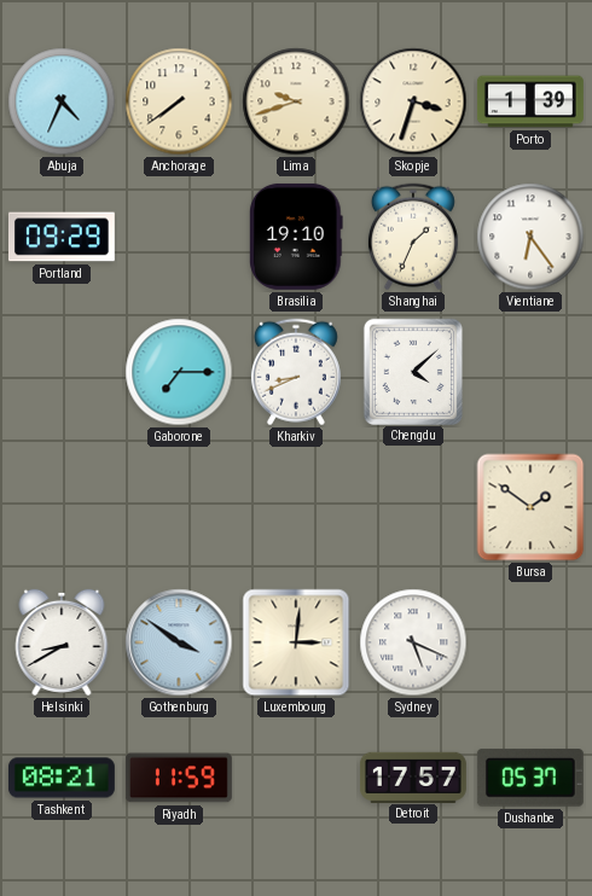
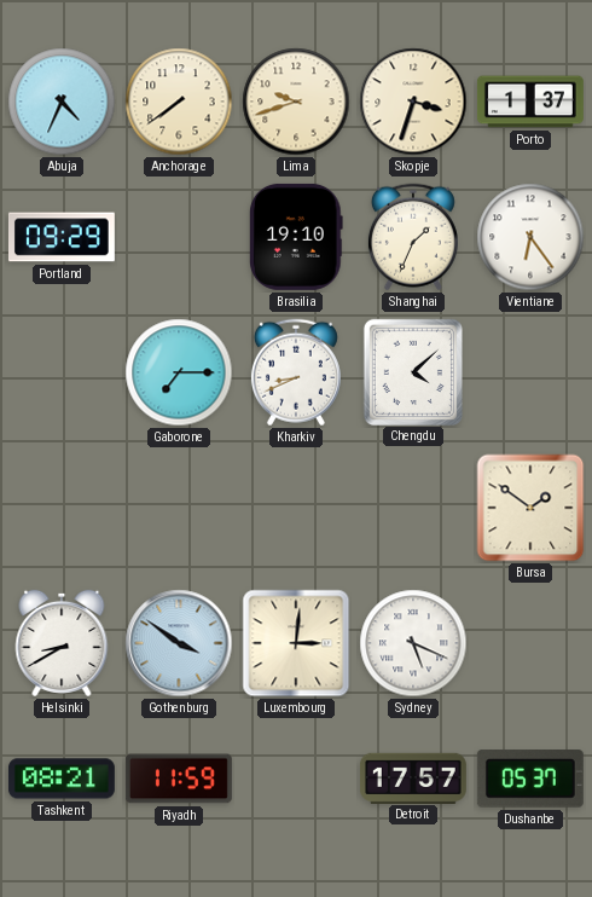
Porto: 1:39 -> 1:37 (530, 102)
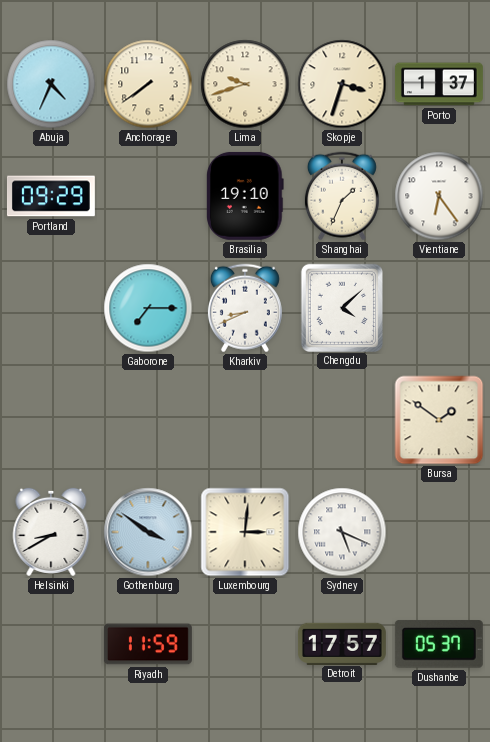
Tashkent: 08:21 -> none (62, 779)
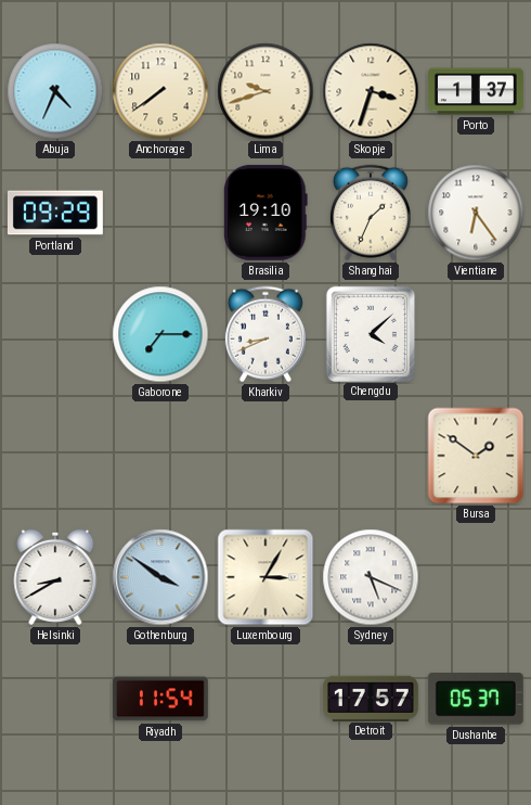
Luxembourg: 3:01 -> 3:05 (265, 577)
Riyadh: 11:59 -> 11:54 (160, 699)
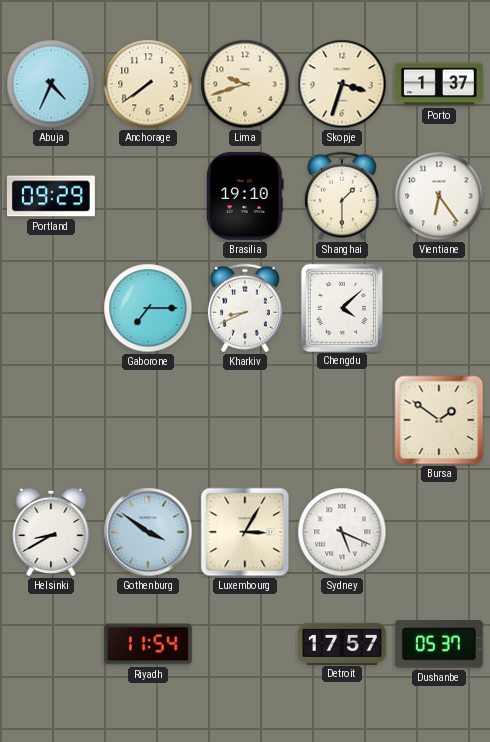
Shanghai: 1:34 -> 1:30 (342, 196)
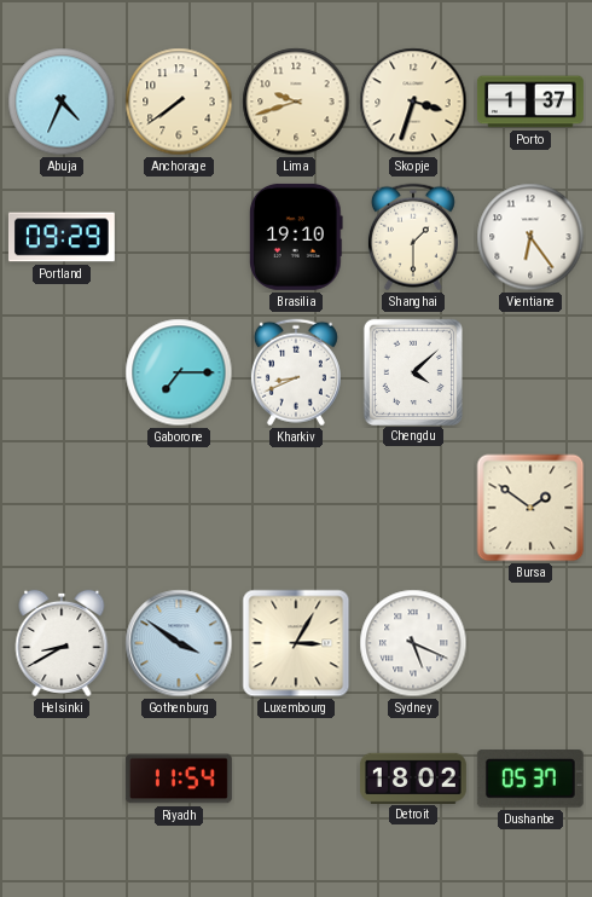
Detroit: 17:57 -> 18:02 (413, 777)
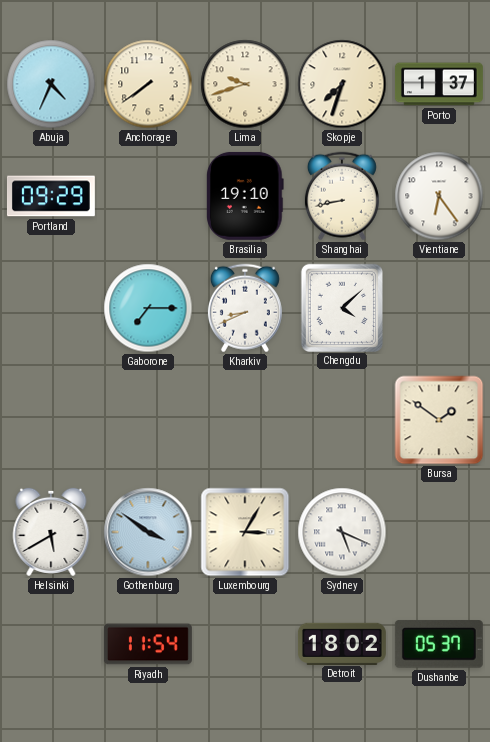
Skopje: 3:33 -> 7:33 (342, 84)
Shanghai: 1:30 -> 8:43 (342, 196)
Helsinki: 8:40 -> 5:40 (51, 532)
